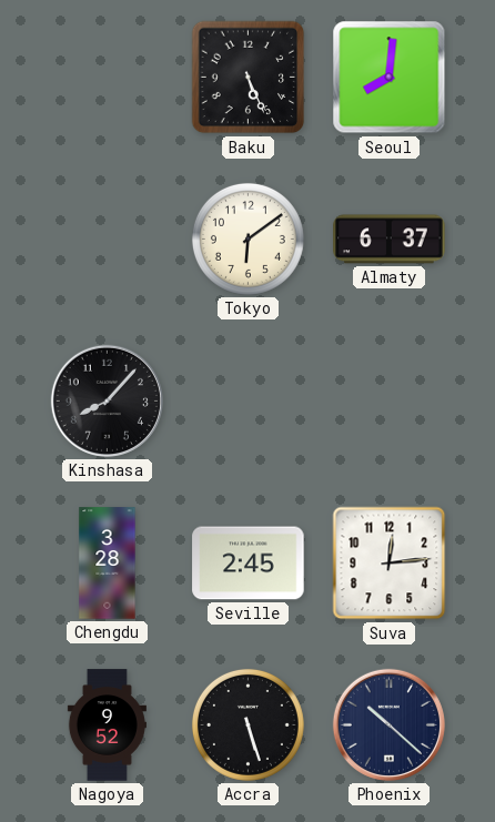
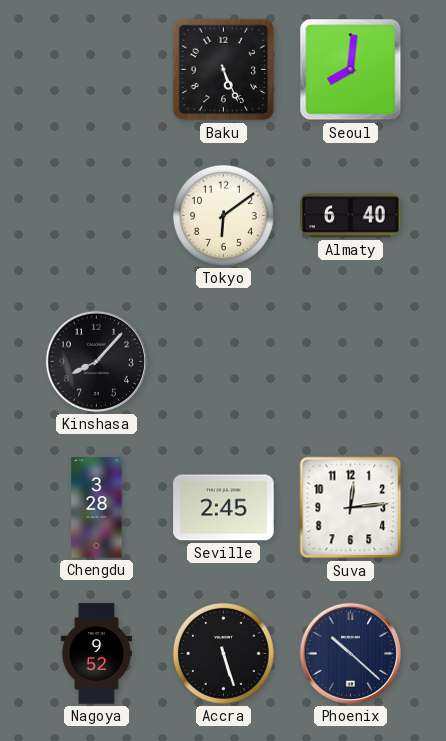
Almaty: 6:37 -> 6:40 (351, 216)
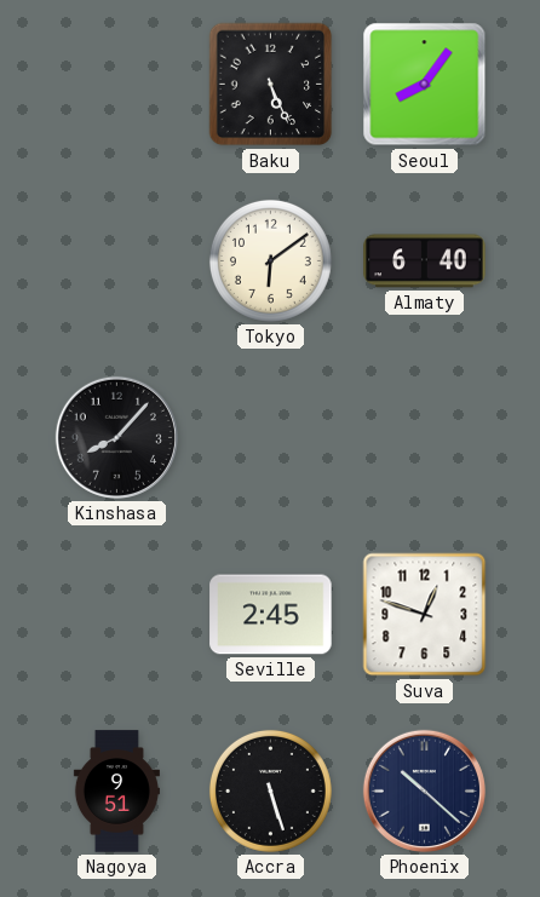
Seoul: 8:01 -> 8:06 (425, 85)
Chengdu: 3:28 -> none (97, 508)
Suva: 12:14 -> 12:48 (425, 615)
Nagoya: 9:52 -> 9:51 (116, 792)
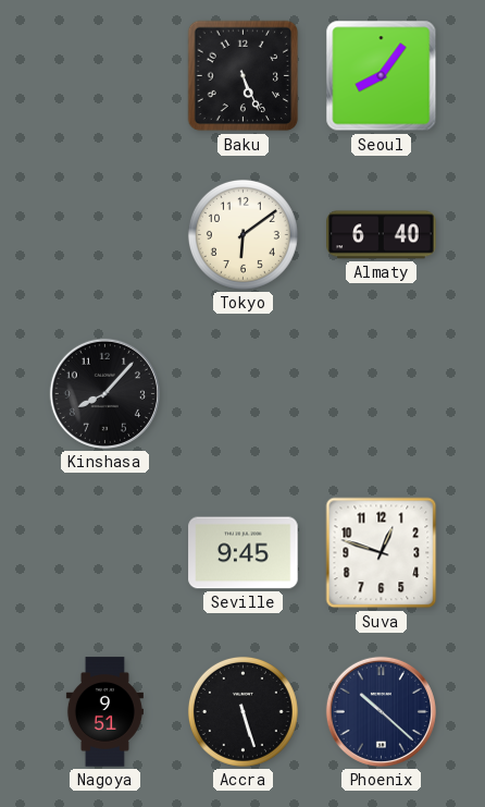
Seville: 2:45 -> 9:45 (244, 553)
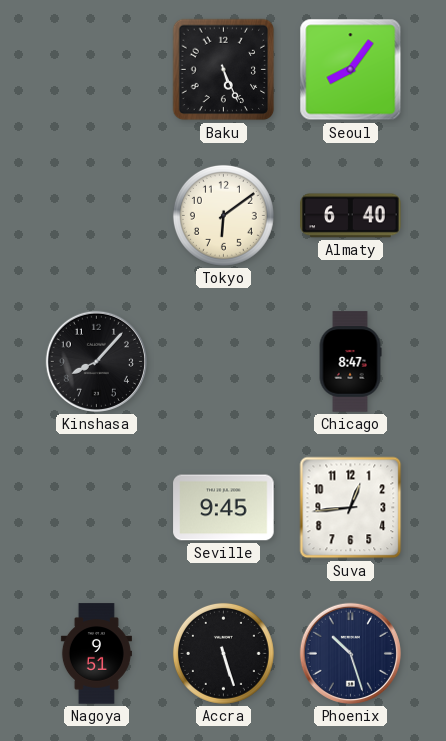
Chicago: none -> 8:47 (350, 362)
Suva: 12:48 -> 12:44 (351, 508)
Phoenix: 10:22 -> 10:27 (350, 653)
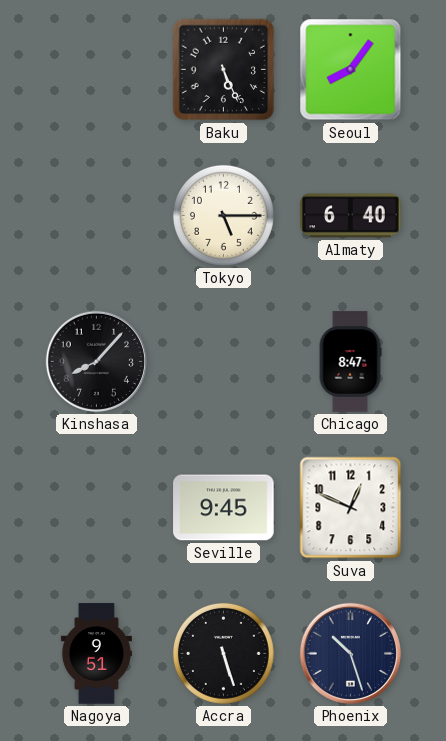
Tokyo: 6:09 -> 5:15 (223, 215)
Suva: 12:44 -> 12:49 (351, 508)
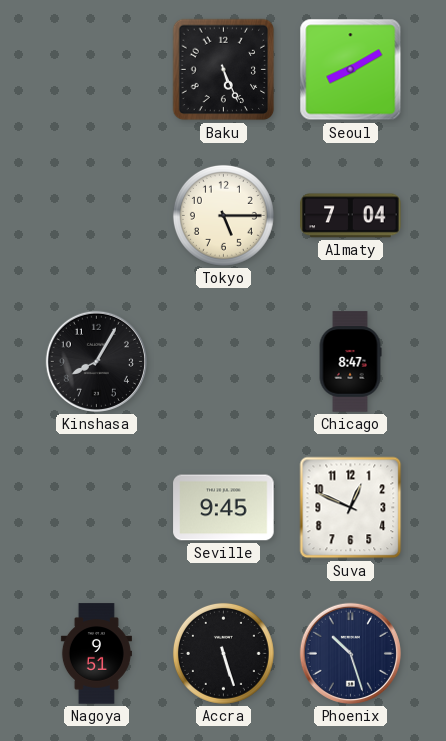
Seoul: 8:06 -> 8:10 (351, 70)
Almaty: 6:40 -> 7:04 (351, 216)
Kinshasa: 8:07 -> 8:05 (96, 361)
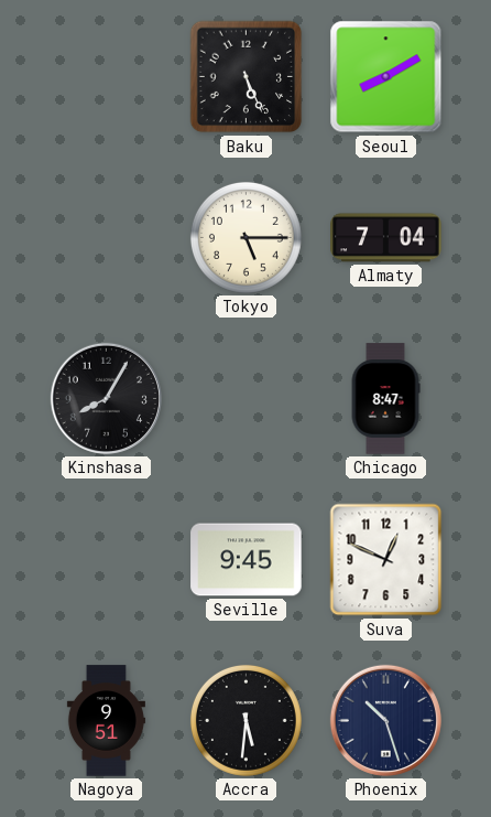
Accra: 5:27 -> 5:31 (245, 720)
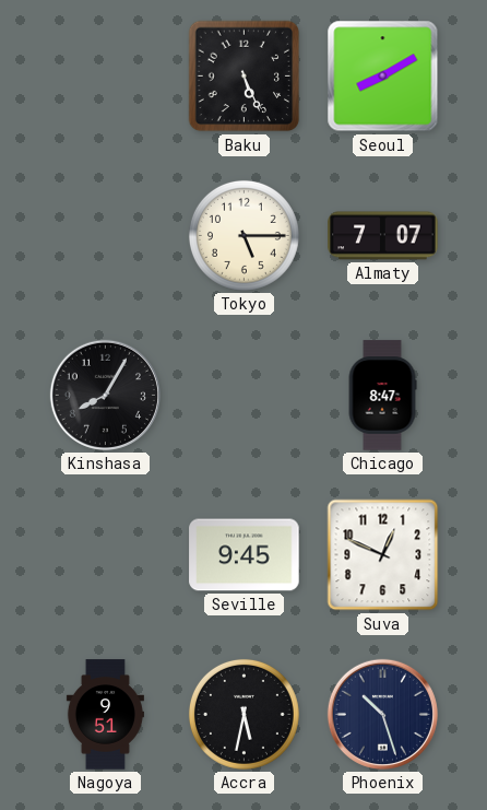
Almaty: 7:04 -> 7:07 (383, 236)
Accra: 5:31 -> 5:32 (243, 714)
